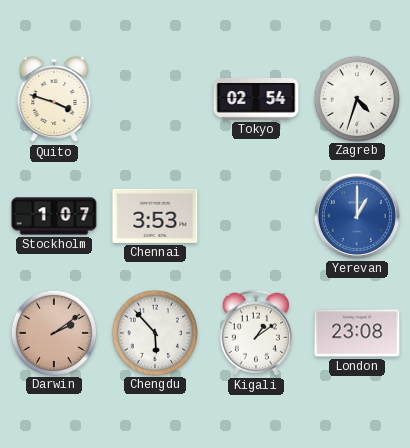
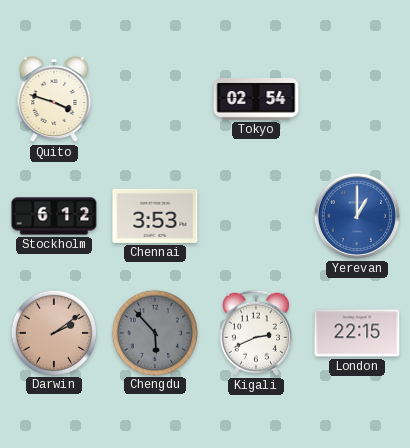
Zagreb: 4:33 -> none (356, 98)
Stockholm: 1:07 -> 6:12 (54, 216)
Chengdu dial: white -> grey (154, 332)
Kigali: 1:09 -> 2:41 (256, 333)
London: 23:08 -> 22:15 (357, 333)
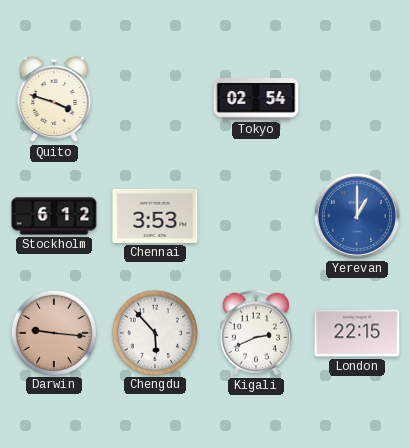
Darwin: 2:09 -> 9:16 (53, 332)
Chengdu dial: grey -> white (154, 332)
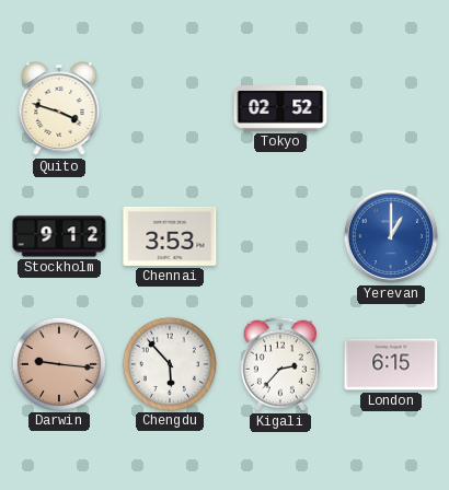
Tokyo: 02:54 -> 02:52 (280, 108)
Stockholm: 6:12 -> 9:12 (59, 236)
Kigali: 2:41 -> 2:37 (280, 364)
London: 22:15 -> 6:15 (391, 364)
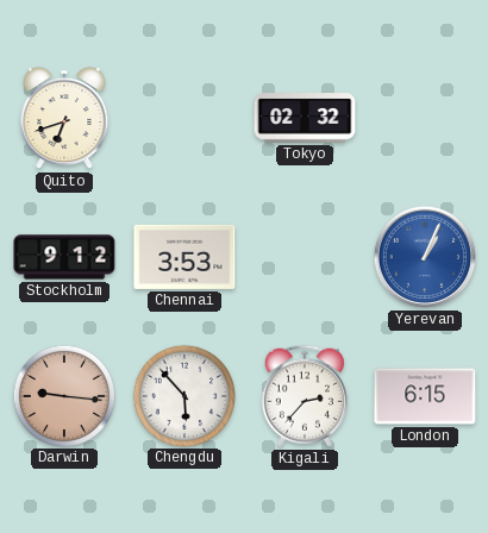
Quito: 3:48 -> 6:42 (64, 118)
Tokyo: 02:52 -> 02:32 (305, 118)
Yerevan: 1:00 -> 1:04 (425, 257)
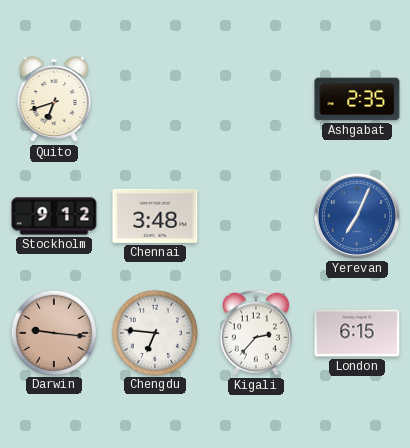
Tokyo: 02:32 -> none (305, 118)
Ashgabat: none -> 2:35 (357, 99)
Chennai: 3:53 -> 3:48 (155, 216)
Yerevan: 1:04 -> 7:04 (357, 216)
Chengdu: 5:53 -> 6:46 (154, 332)
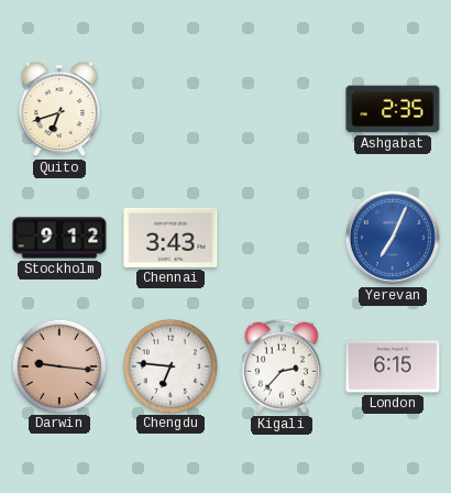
Chennai: 3:48 -> 3:43 (170, 238)
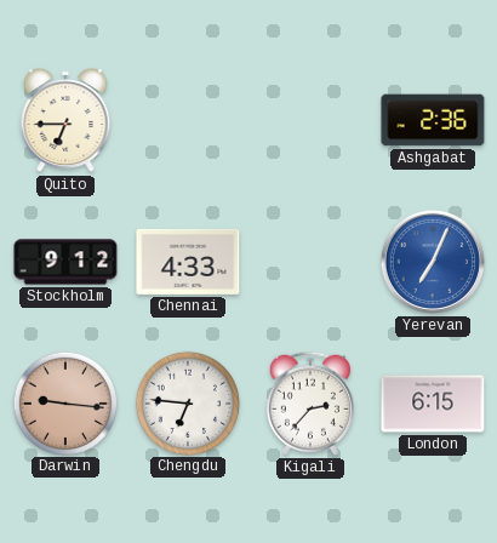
Quito: 6:42 -> 6:45 (65, 120)
Ashgabat: 2:35 -> 2:36 (433, 120)
Chennai: 3:43 -> 4:33 (188, 262)
